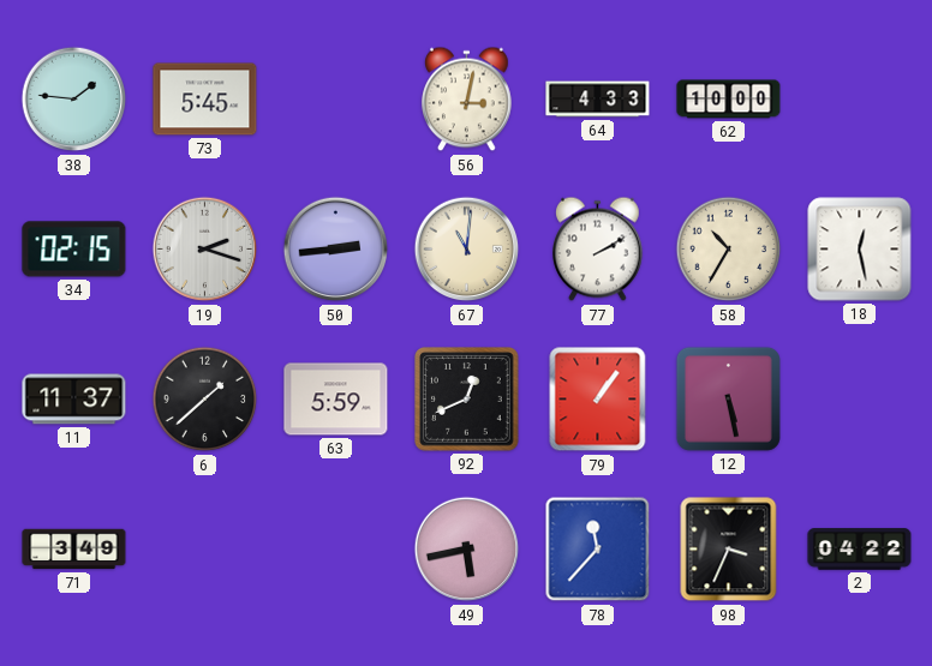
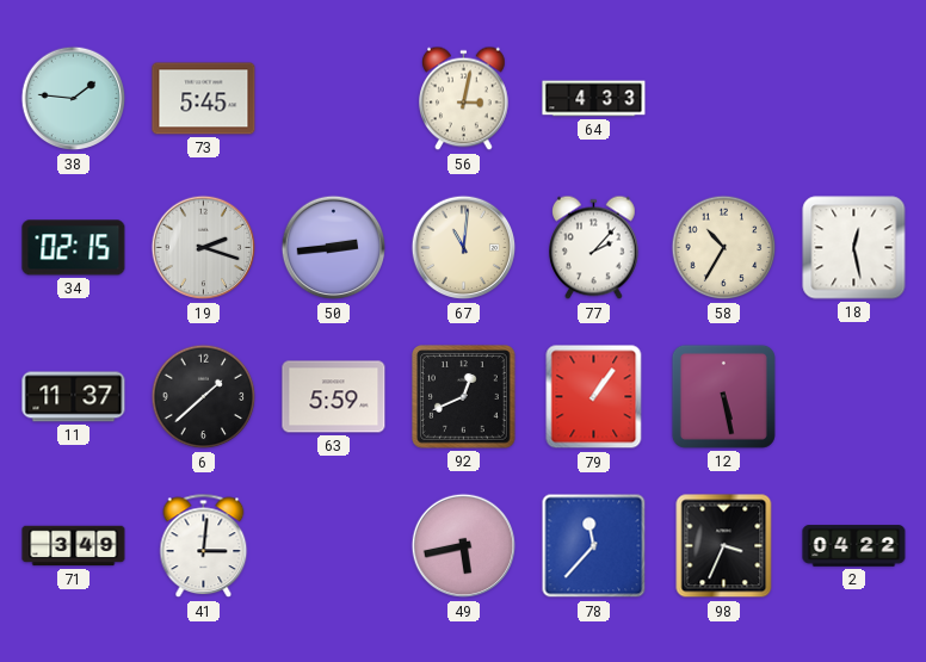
62: 10:00 -> none (729, 100)
77: 2:10 -> 2:07 (594, 248)
41: none -> 3:01 (204, 546)
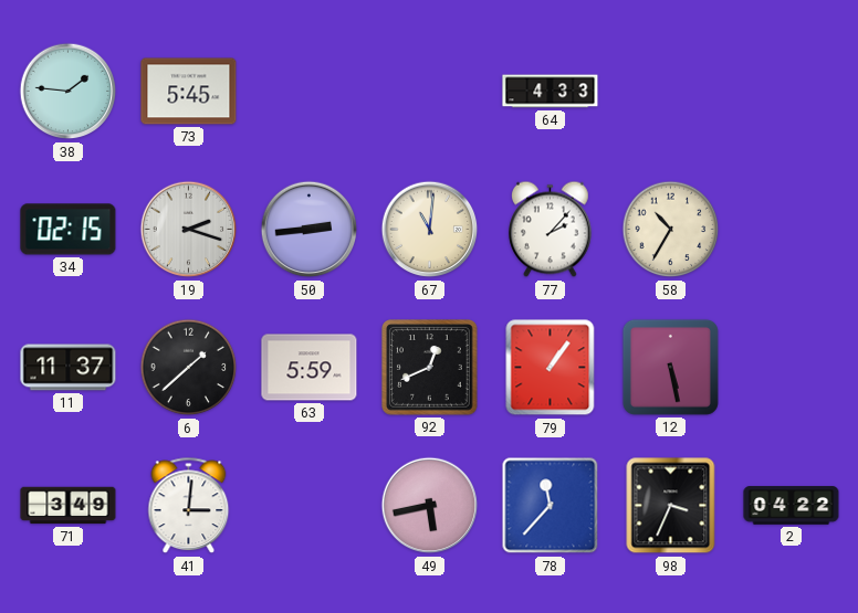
56: 3:02 -> none (464, 99)
18: 12:28 -> none (854, 248)
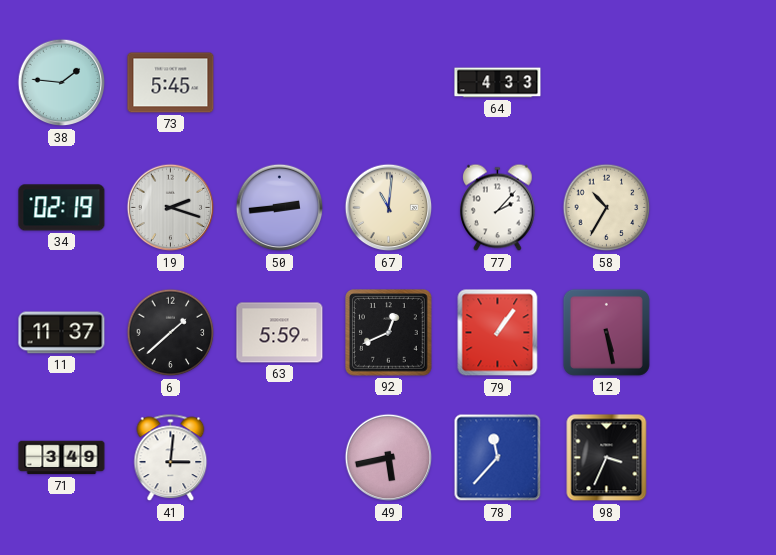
34: 02:15 -> 02:19 (62, 208)
2: 04:22 -> none (792, 506)
